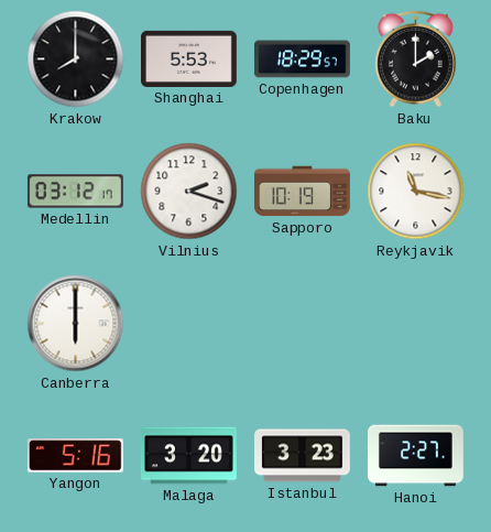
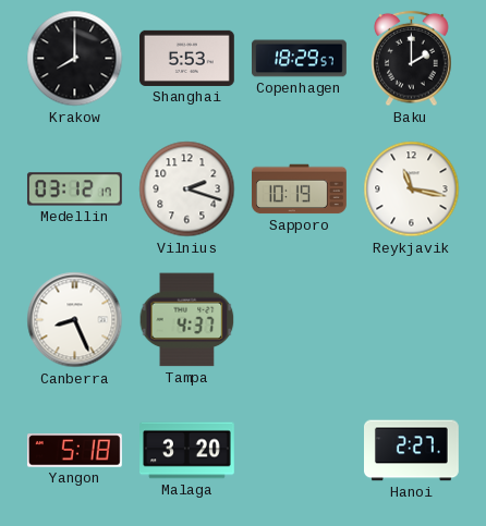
Canberra: 6:00 -> 8:26 (75, 320)
Tampa: none -> 4:37 (187, 320)
Yangon: 5:16 -> 5:18 (74, 451)
Istanbul: 3:23 -> none (303, 456)
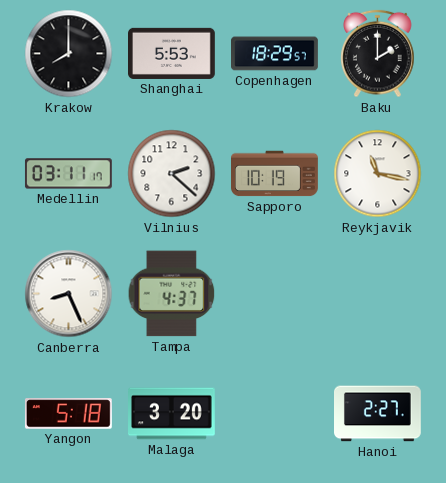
Medellin: 03:12 -> 03:11 (69, 174)
Vilnius: 2:18 -> 2:22 (172, 174)
